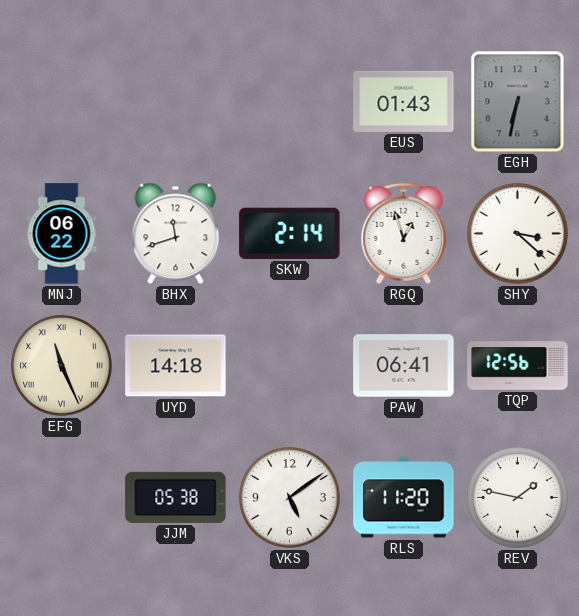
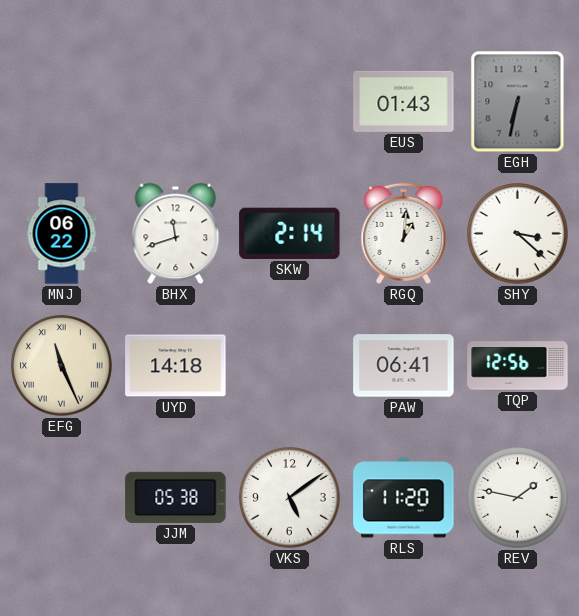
RGQ: 12:57 -> 1:01 (404, 233)
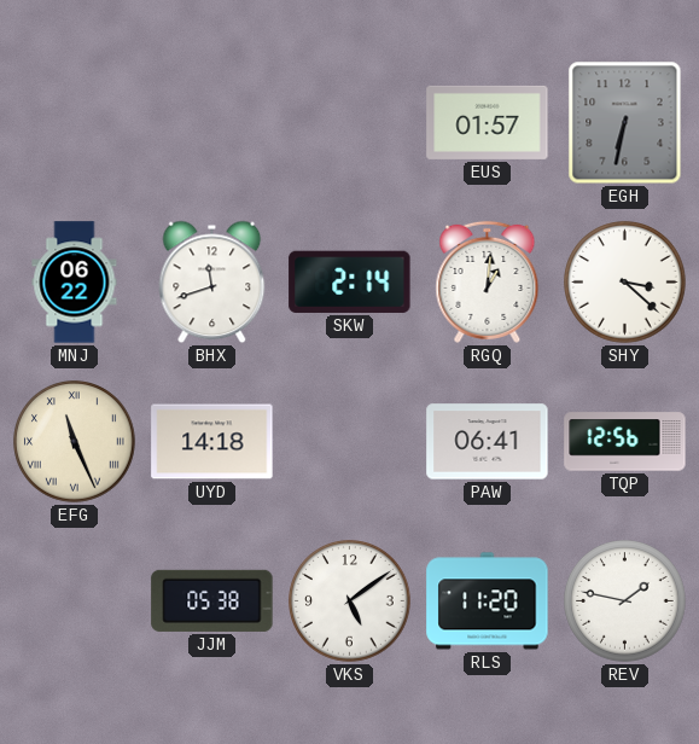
EUS: 01:43 -> 01:57 (488, 122)
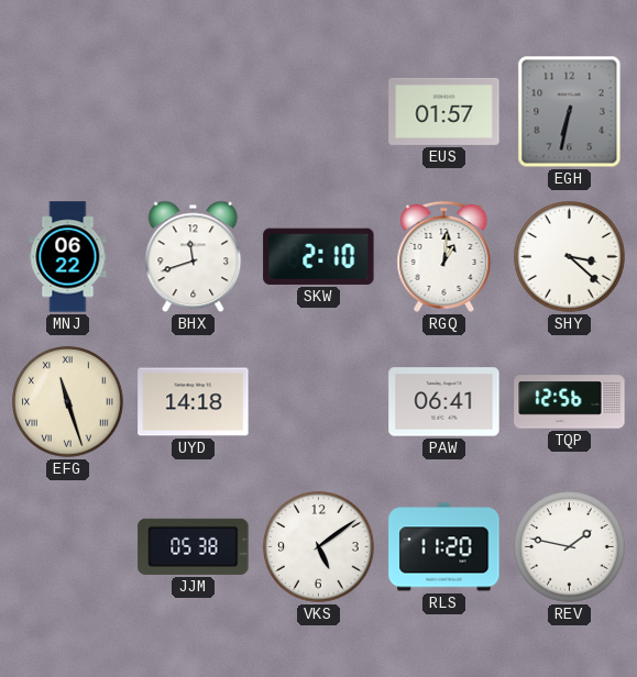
SKW: 2:14 -> 2:10 (319, 256)
EFG: 11:26 -> 11:27 (68, 402)
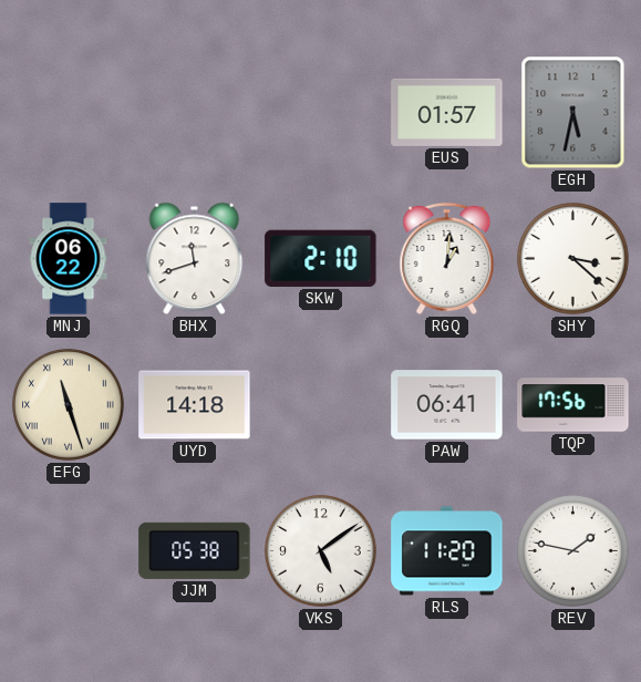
EGH: 6:32 -> 5:32 (573, 113)
TQP: 12:56 -> 17:56 (573, 405)
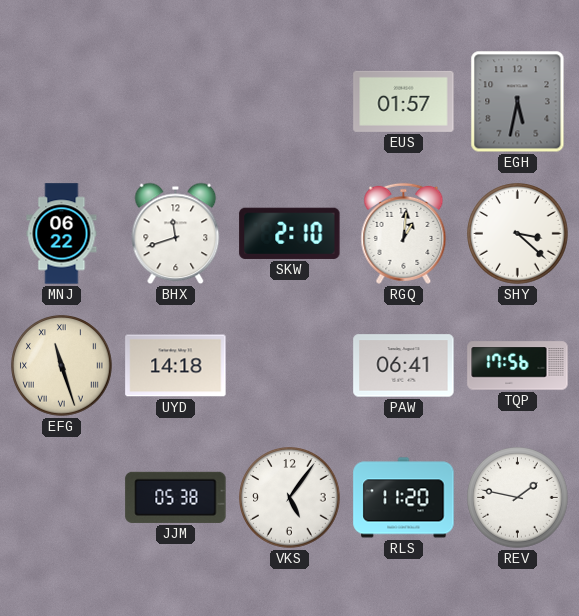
VKS: 5:09 -> 5:06 (290, 498)
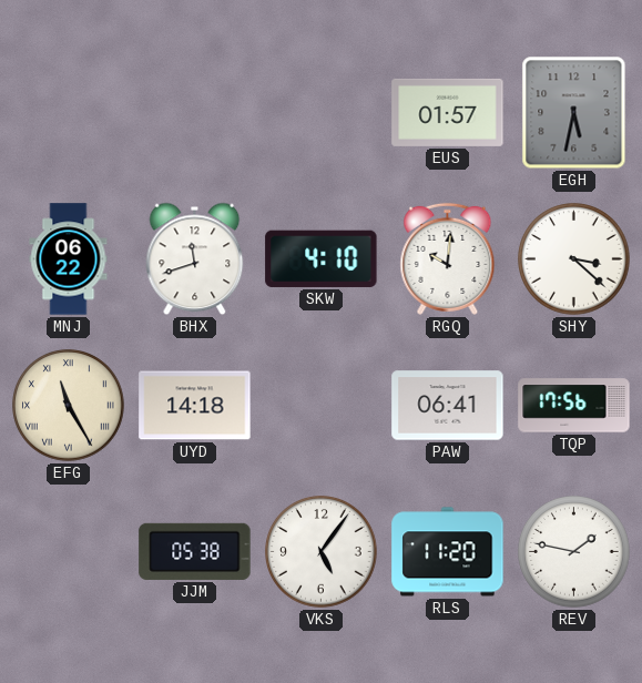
SKW: 2:10 -> 4:10 (322, 258)
RGQ: 1:01 -> 10:01 (448, 258)
EFG: 11:27 -> 11:25 (69, 406)
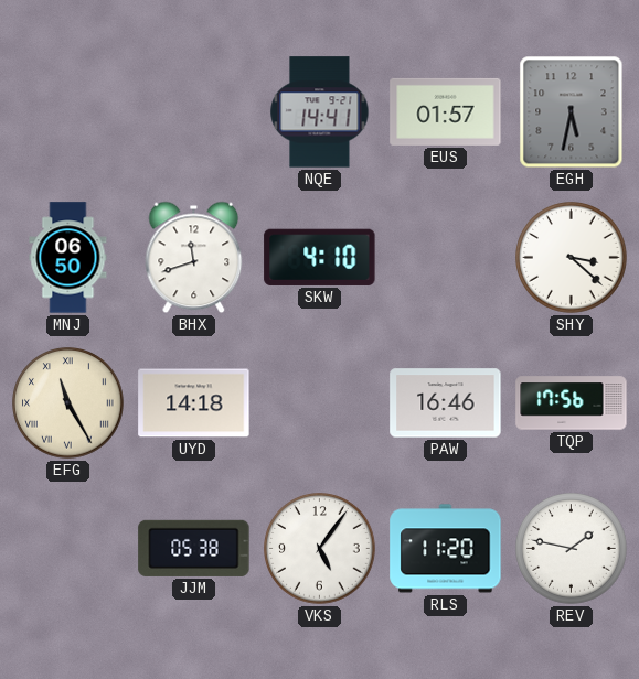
NQE: none -> 14:41 (320, 112)
MNJ: 06:22 -> 06:50 (68, 258)
RGQ: 10:01 -> none (448, 258)
PAW: 06:41 -> 16:46 (446, 403)
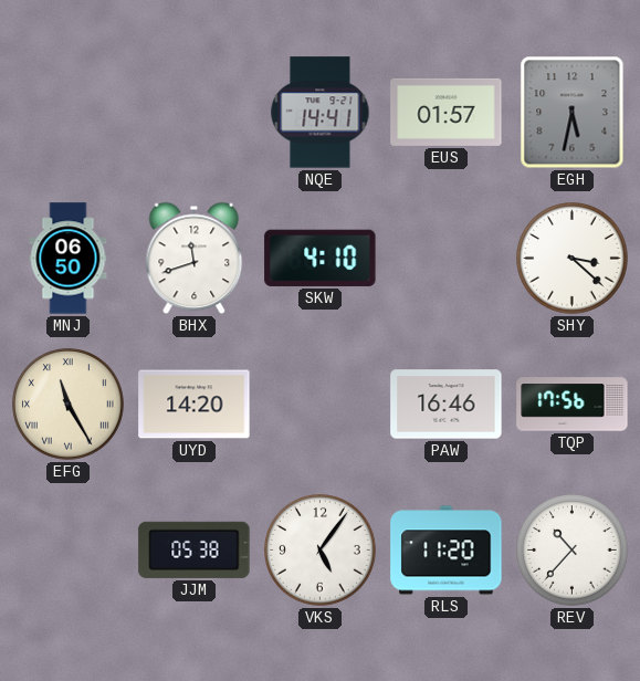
UYD: 14:18 -> 14:20 (195, 405)
REV: 1:47 -> 10:37 (573, 551)
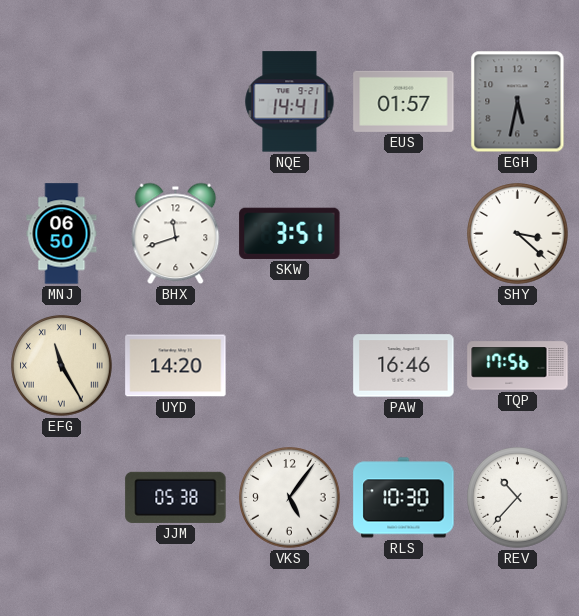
SKW: 4:10 -> 3:51 (290, 233)
RLS: 11:20 -> 10:30 (404, 498)
